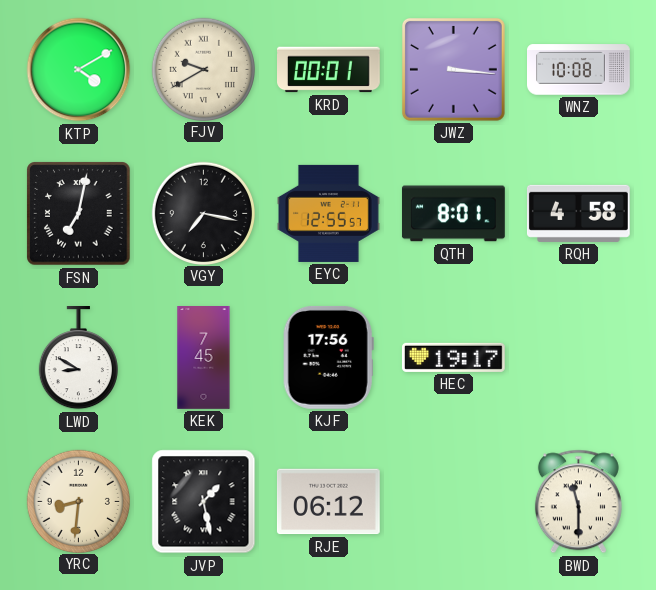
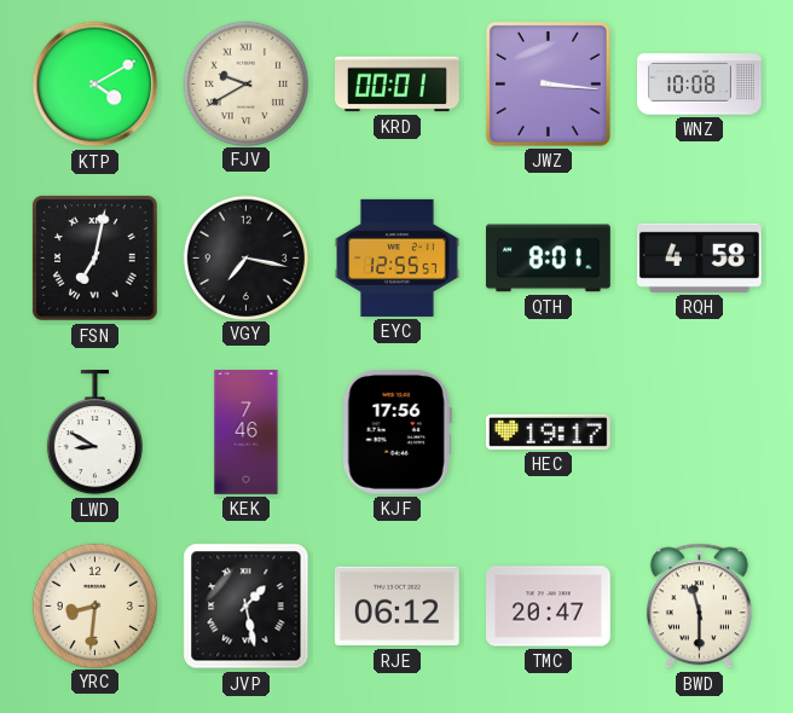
KEK: 7:45 -> 7:46 (247, 433)
TMC: none -> 20:47 (549, 607)
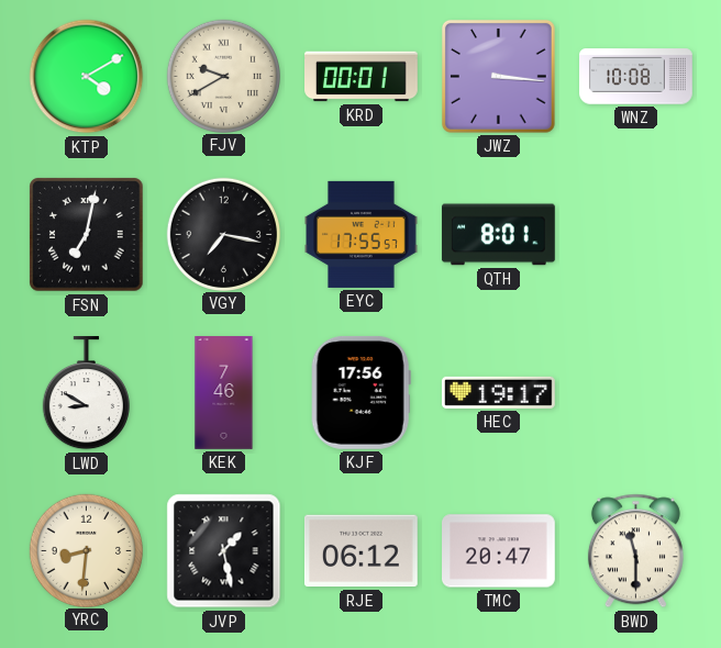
EYC: 12:55 -> 17:55 (362, 234)
RQH: 4:58 -> none (699, 257)
